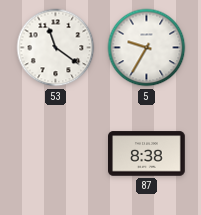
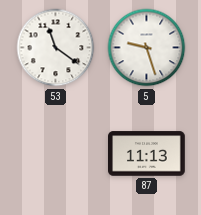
5: 9:35 -> 9:27 (147, 48)
87: 8:38 -> 11:13 (147, 154)
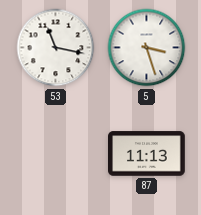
53: 11:21 -> 11:17 (56, 48)
5: 9:27 -> 3:27 (147, 48)
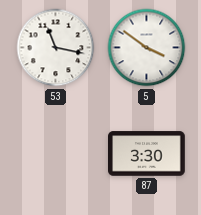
5: 3:27 -> 3:51 (147, 48)
87: 11:13 -> 3:30 (147, 154)
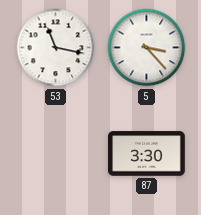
5: 3:51 -> 3:23 (147, 48)
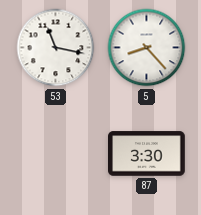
5: 3:23 -> 8:23 (147, 48)
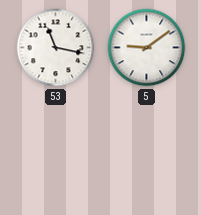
5: 8:23 -> 9:09 (147, 48)
87: 3:30 -> none (147, 154)
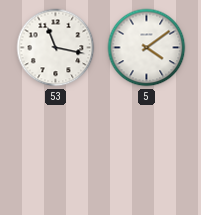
5: 9:09 -> 4:09 (147, 48)
